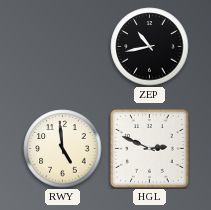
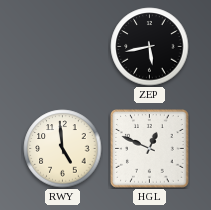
ZEP: 10:43 -> 5:43 (150, 47)
HGL: 2:49 -> 12:49 (150, 149)
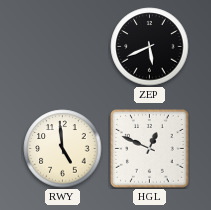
ZEP: 5:43 -> 5:41 (150, 47)
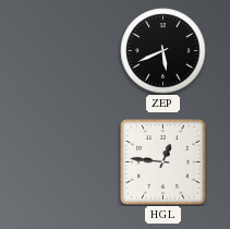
RWY: 4:59 -> none (63, 149)
HGL: 12:49 -> 12:46 (164, 162)
